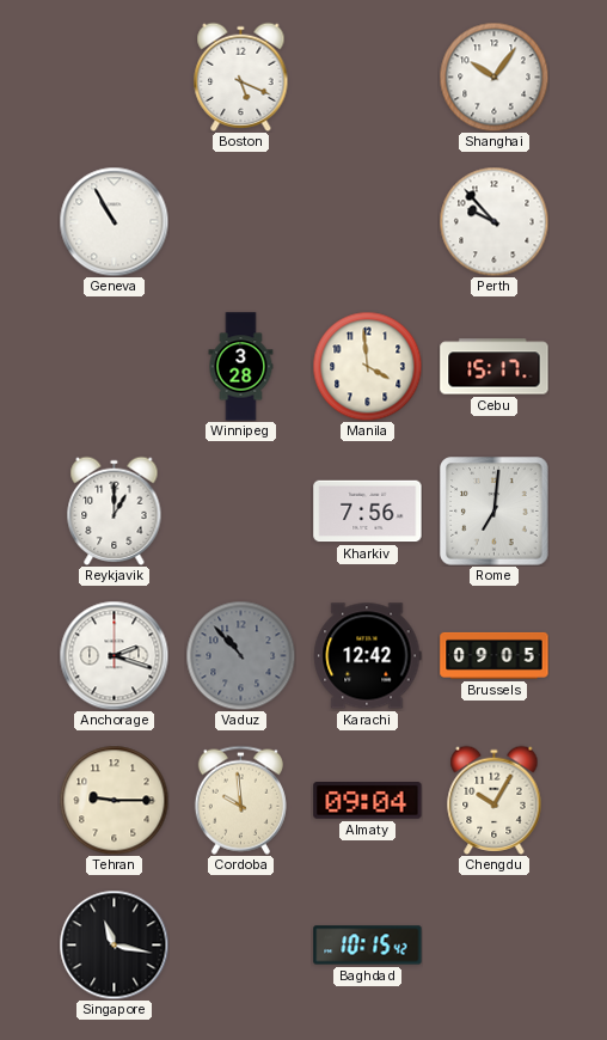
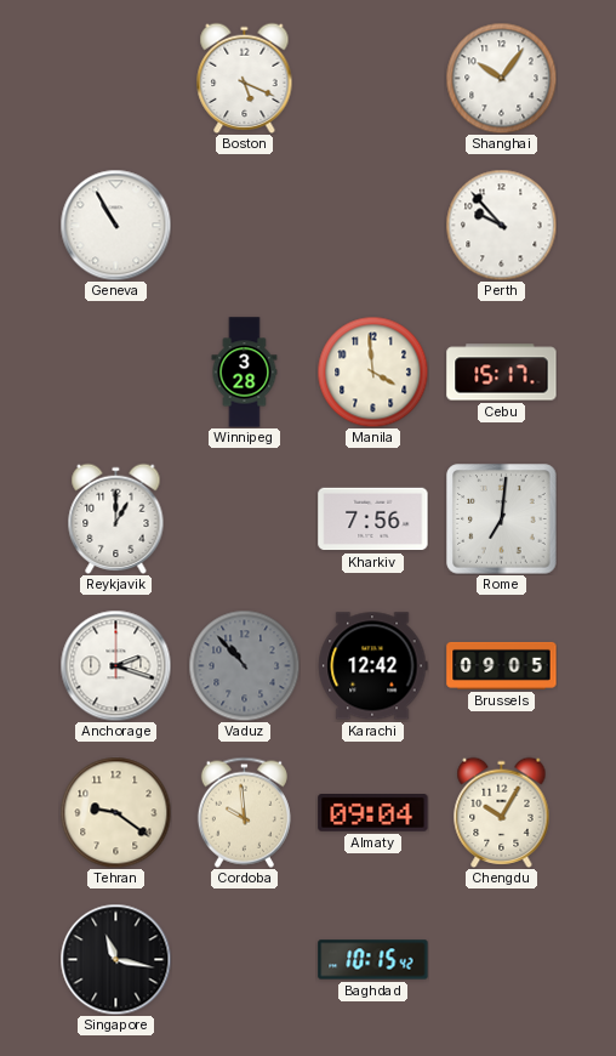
Tehran: 9:15 -> 9:21 (115, 812)
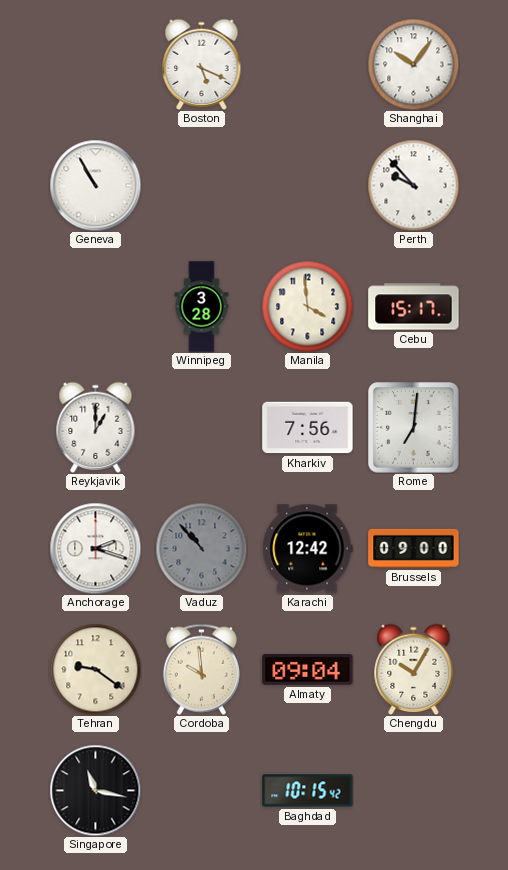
Brussels: 09:05 -> 09:00 (414, 548)
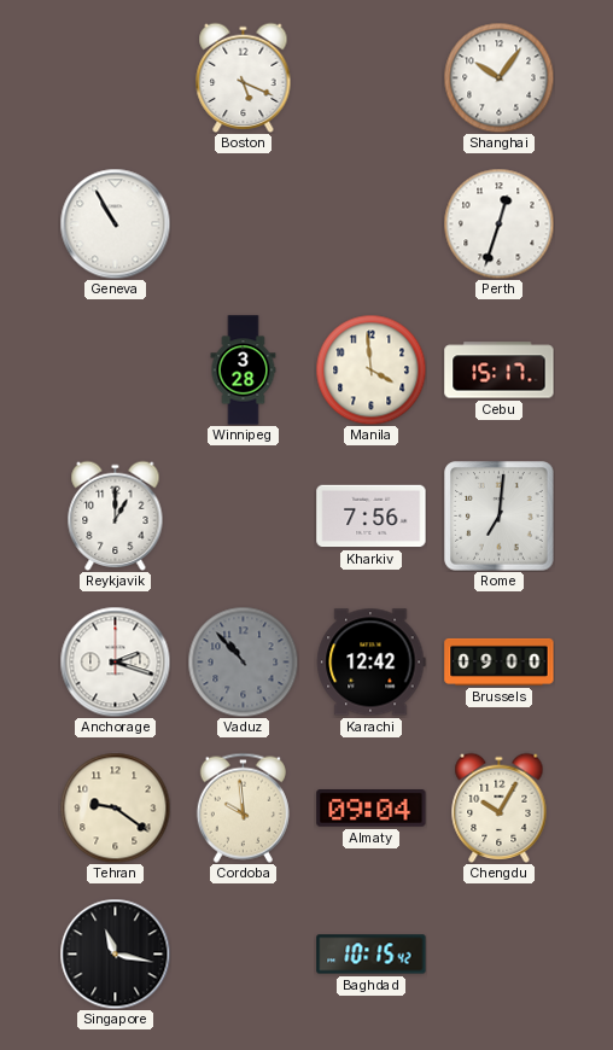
Perth: 9:53 -> 12:33 (498, 223)
